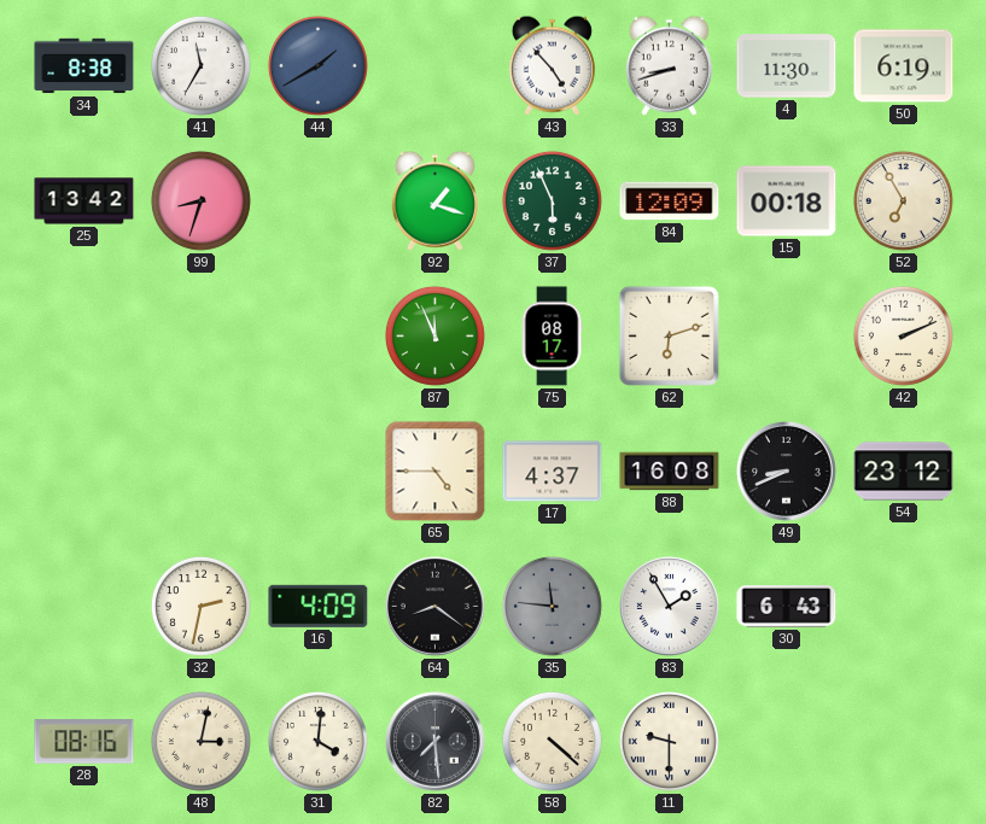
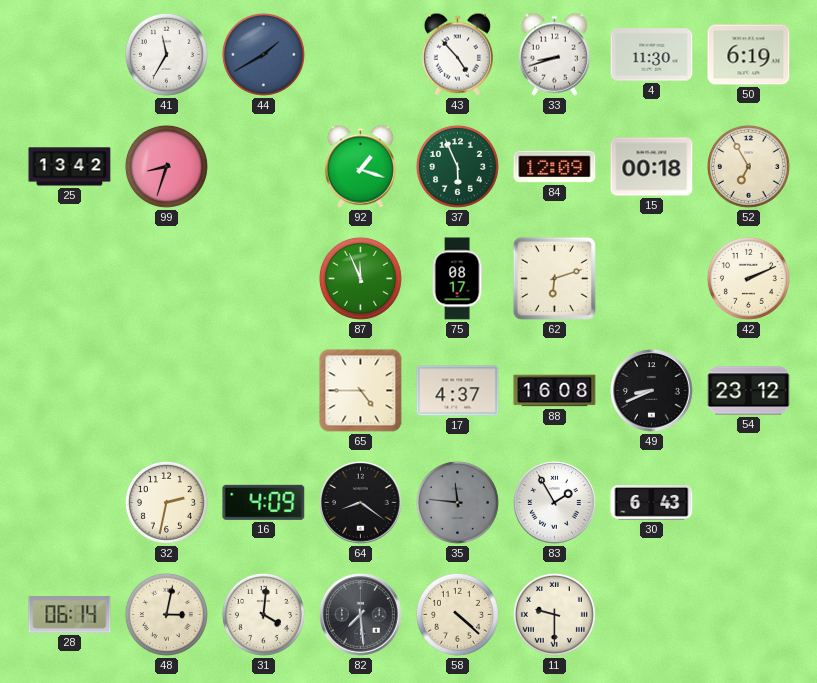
34: 8:38 -> none (84, 66)
28: 08:16 -> 06:14 (70, 615)
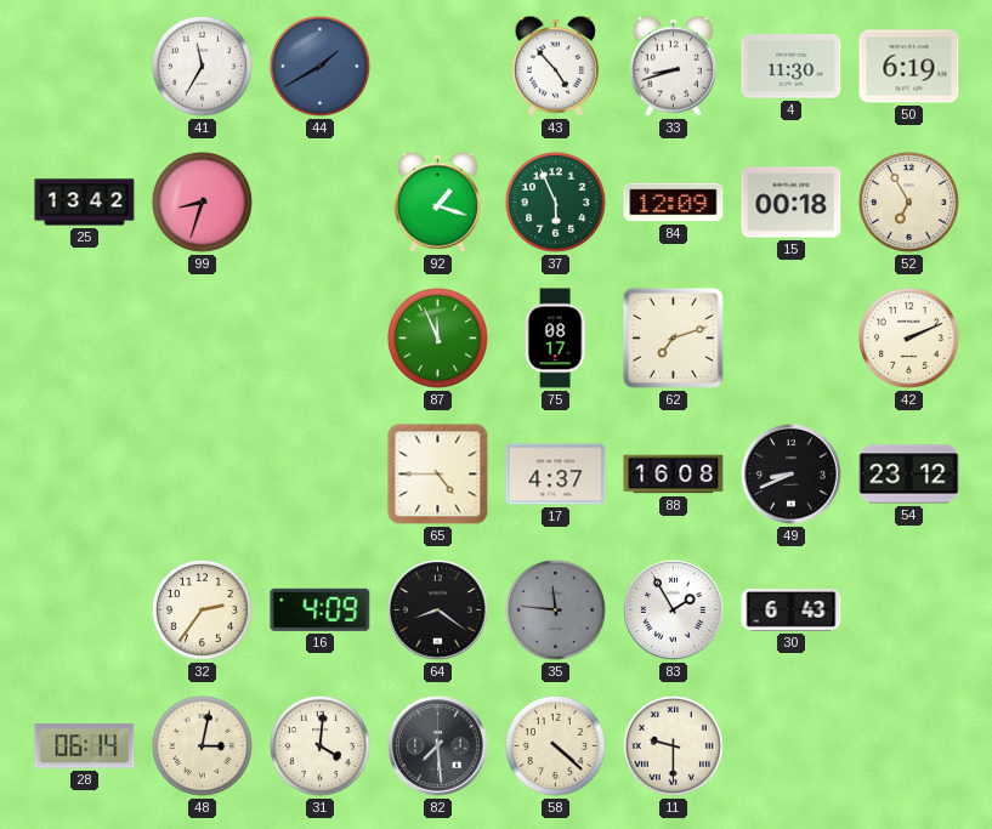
62: 6:12 -> 7:12 (673, 337)
32: 2:32 -> 2:36 (202, 609)
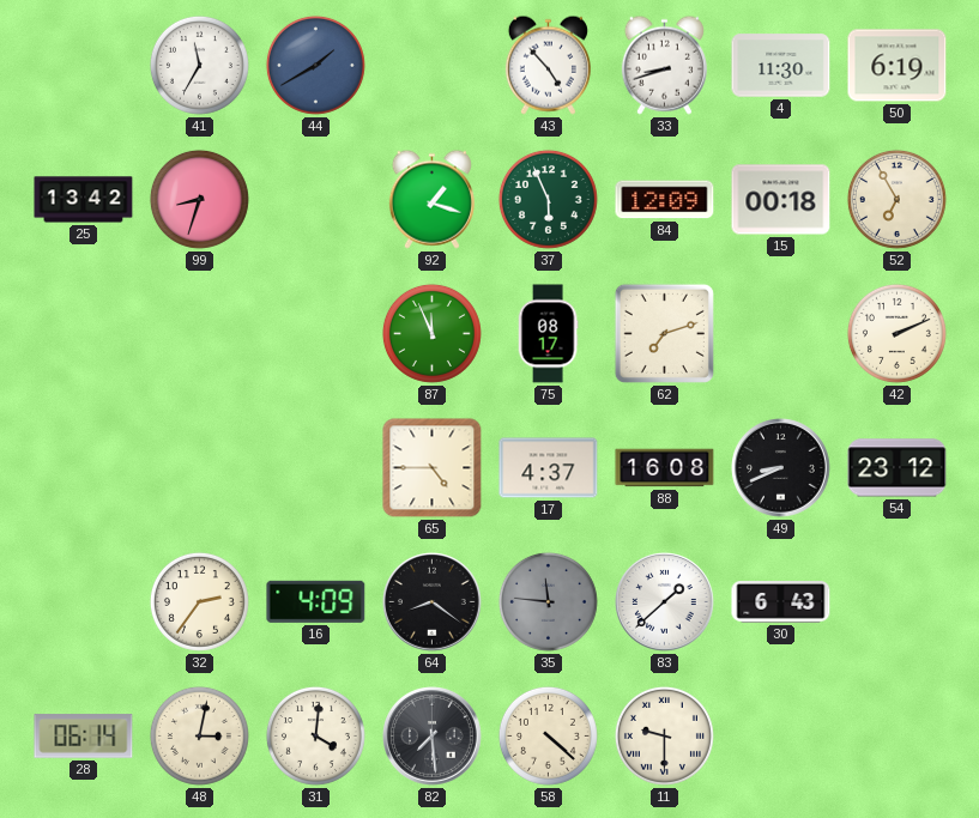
83: 1:55 -> 1:38 (665, 602)
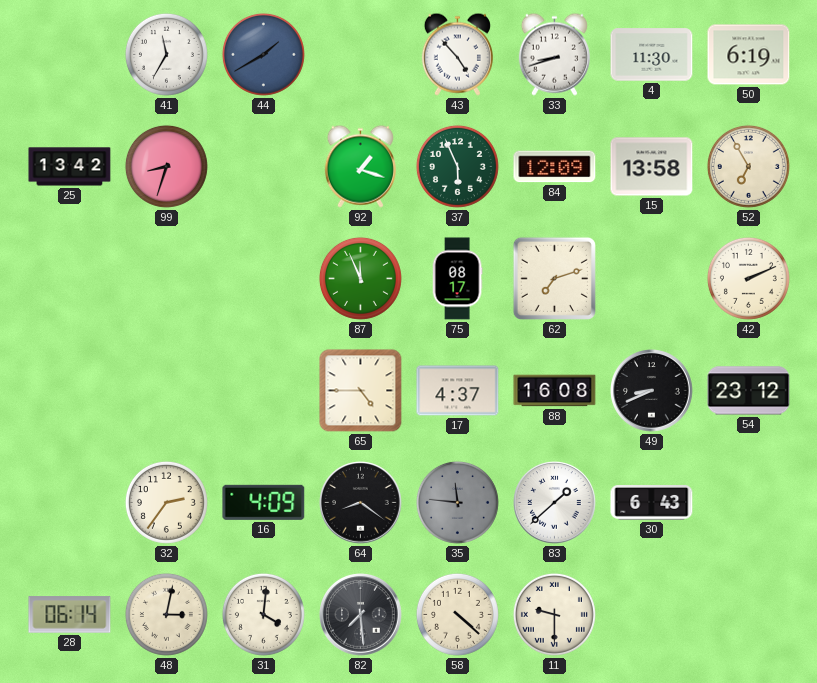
15: 00:18 -> 13:58 (652, 167)
